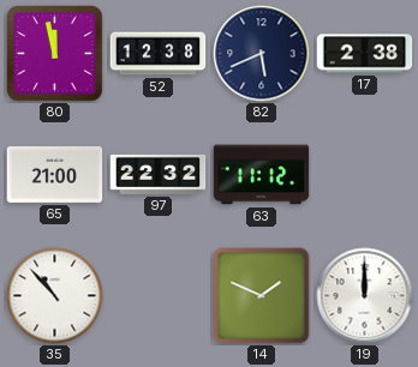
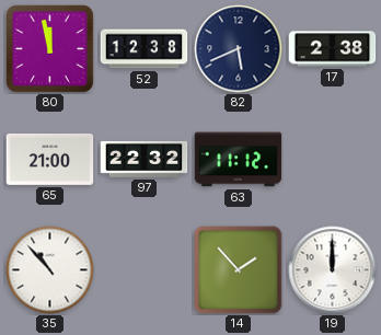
14: 1:49 -> 1:53 (239, 270)
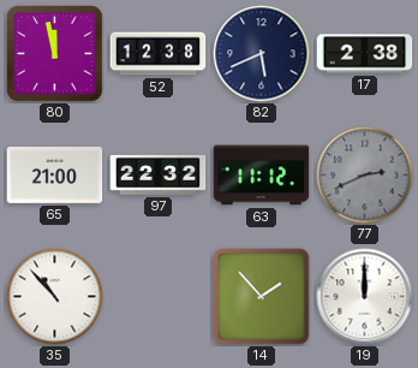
77: none -> 2:41 (365, 176)
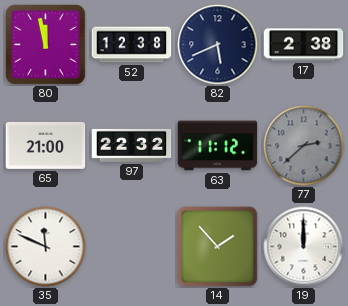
77: 2:41 -> 2:38 (304, 146)
35: 10:53 -> 11:49 (46, 247)
